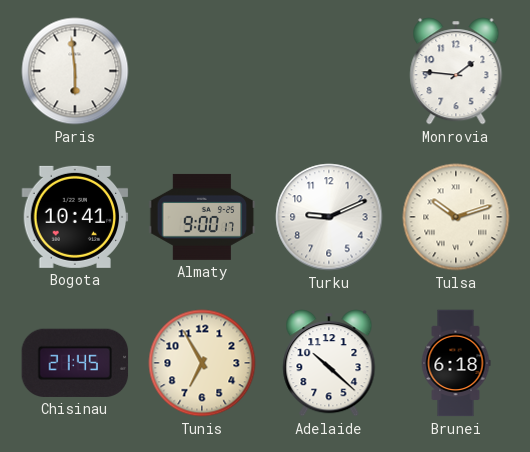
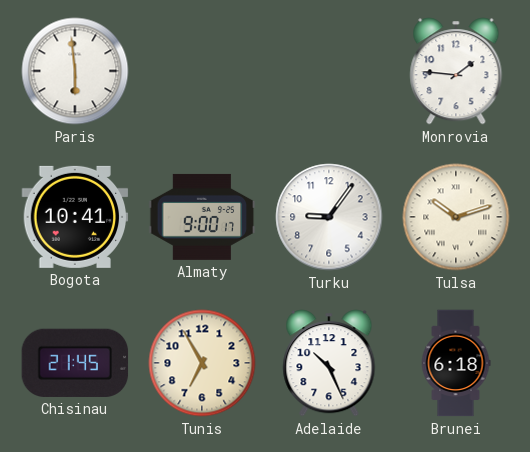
Turku: 9:11 -> 9:06 (329, 217)
Adelaide: 10:22 -> 10:26 (329, 363)
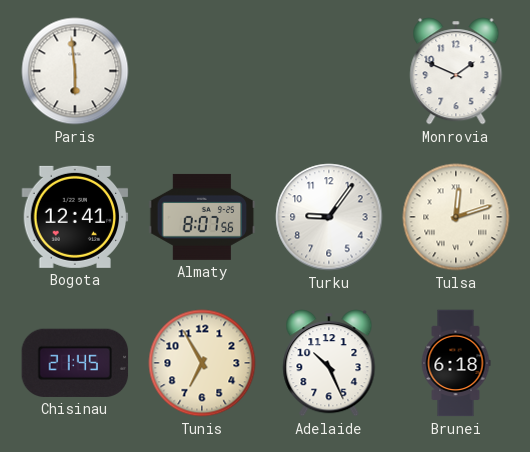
Monrovia: 1:46 -> 1:49 (456, 71)
Bogota: 10:41 -> 12:41 (75, 217)
Almaty: 9:00 -> 8:07 (202, 217)
Tulsa: 10:12 -> 12:12 (456, 217)
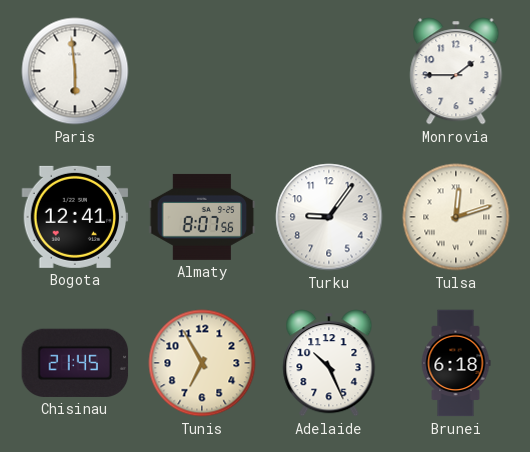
Monrovia: 1:49 -> 1:45 (456, 71)
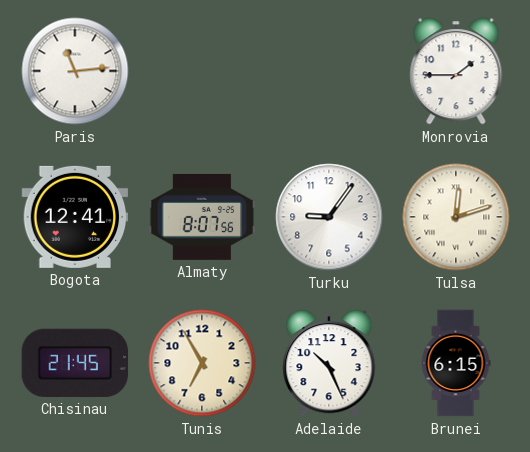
Paris: 5:59 -> 11:14 (75, 71)
Brunei: 6:18 -> 6:15 (456, 363)
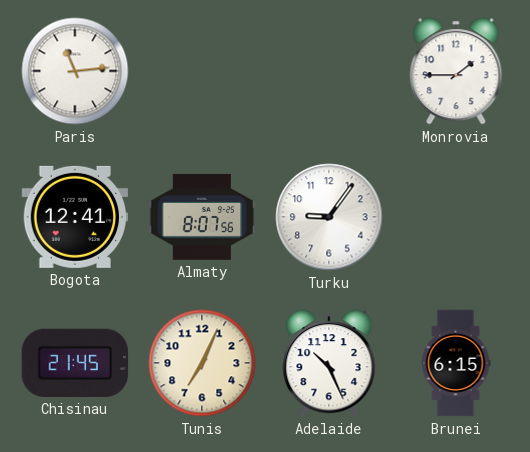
Tulsa: 12:12 -> none (456, 217)
Tunis: 6:55 -> 7:04 (202, 363)
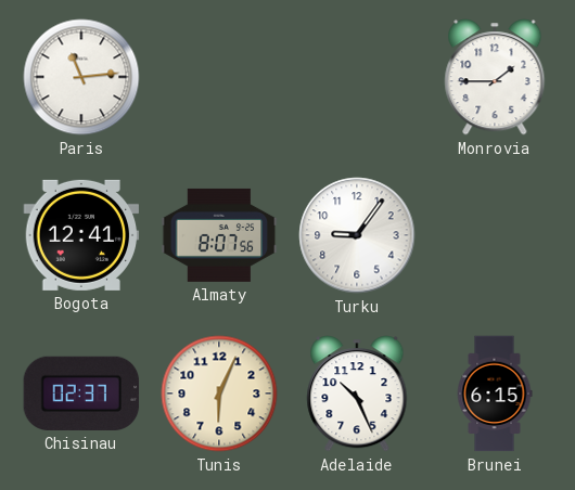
Chisinau: 21:45 -> 02:37 (81, 394)
Tunis: 7:04 -> 6:04 (219, 394)
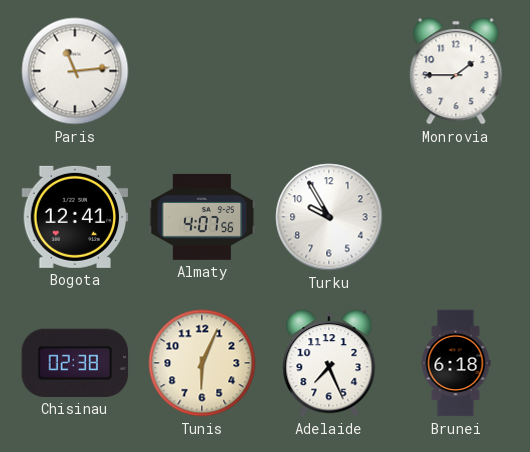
Almaty: 8:07 -> 4:07 (202, 217)
Turku: 9:06 -> 9:55 (329, 217)
Chisinau: 02:37 -> 02:38 (75, 363)
Adelaide: 10:26 -> 7:26 (329, 363)
Brunei: 6:15 -> 6:18 (456, 363)
